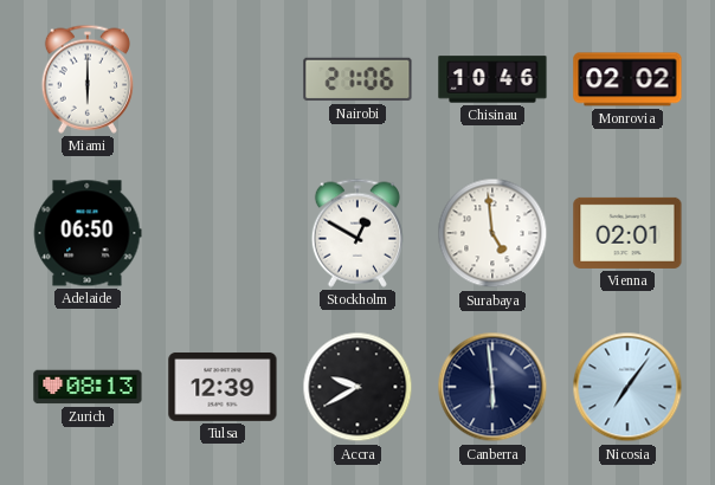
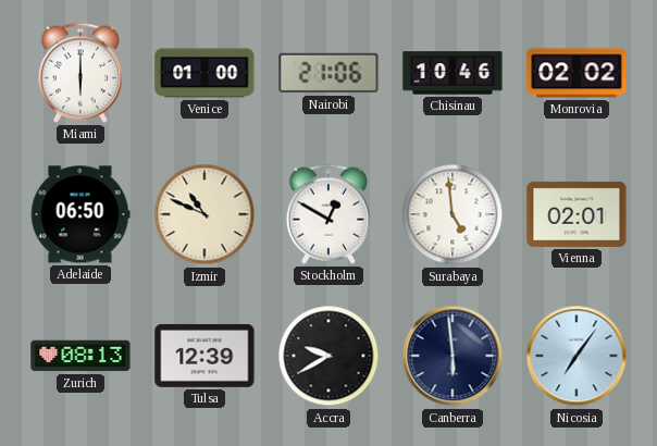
Venice: none -> 01:00 (204, 73)
Izmir: none -> 10:49 (204, 214)
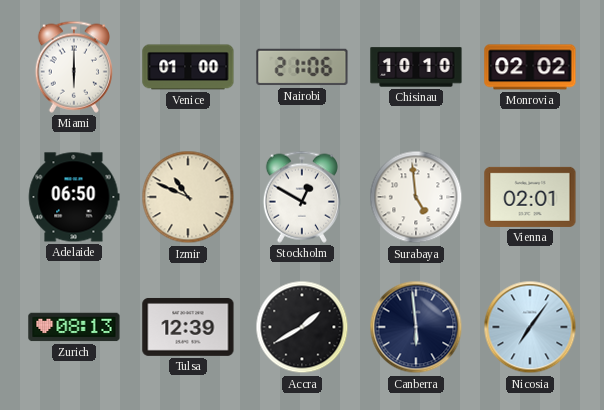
Chisinau: 10:46 -> 10:10 (416, 67)
Accra: 9:40 -> 1:40 (302, 327)
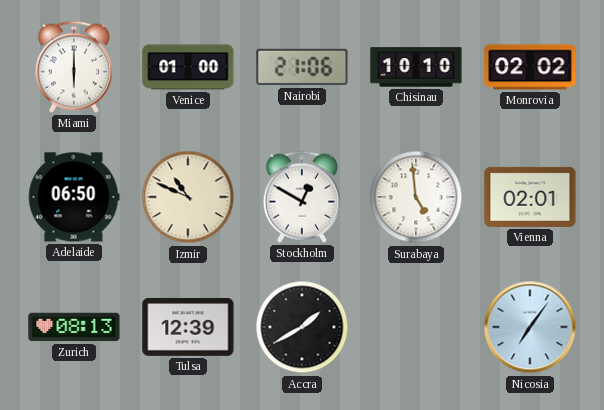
Canberra: 5:59 -> none (416, 327)
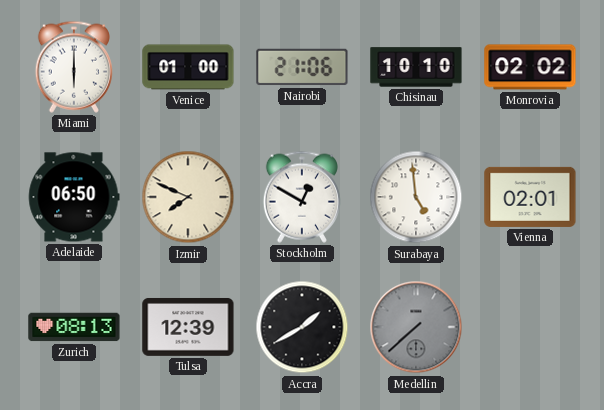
Izmir: 10:49 -> 7:49 (188, 197)
Medellin: none -> 7:38 (416, 327)
Nicosia: 7:06 -> none (530, 327)
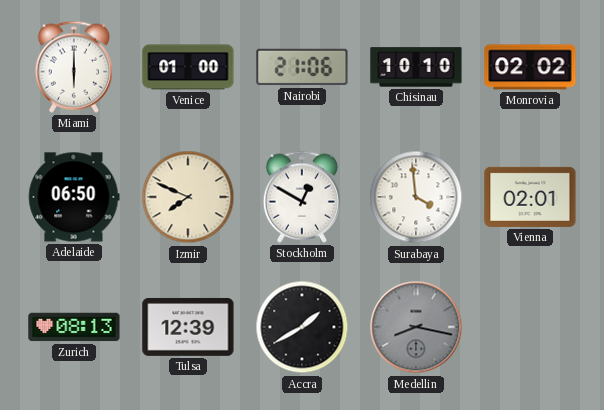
Surabaya: 4:59 -> 3:59 (416, 197)
Medellin: 7:38 -> 8:17 (416, 327)
